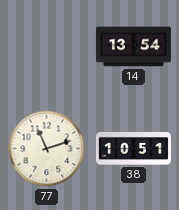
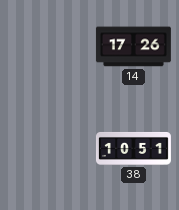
14: 13:54 -> 17:26 (133, 47)
77: 11:12 -> none (47, 149)
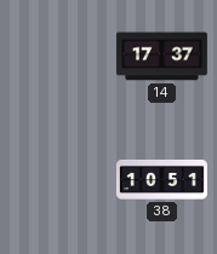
14: 17:26 -> 17:37 (161, 57)
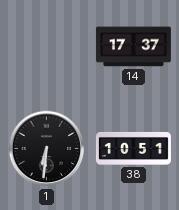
1: none -> 6:31 (47, 149)
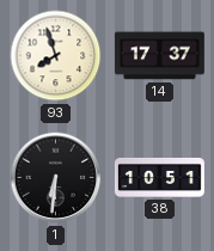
93: none -> 7:57 (56, 56)
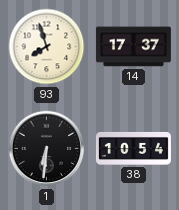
38: 10:51 -> 10:54 (133, 148)
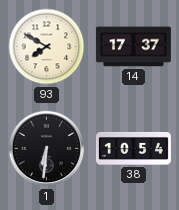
93: 7:57 -> 7:50 (47, 47)
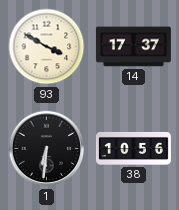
93: 7:50 -> 3:50 (47, 47)
38: 10:54 -> 10:56 (133, 148)
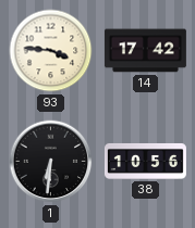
93: 3:50 -> 3:46 (51, 51)
14: 17:37 -> 17:42 (145, 51)
